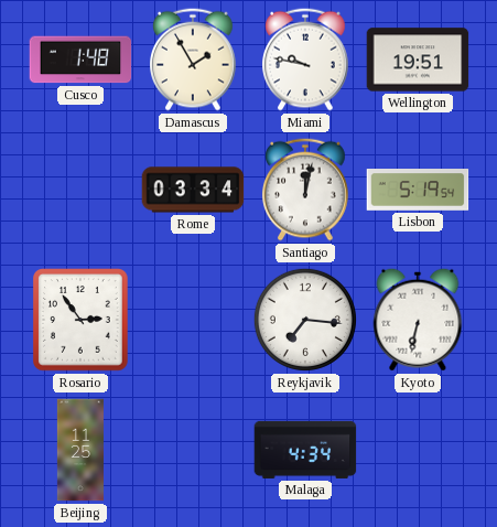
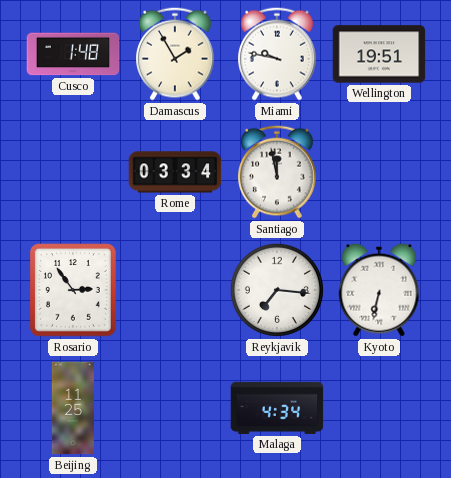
Santiago: 12:02 -> 11:58 (278, 172)
Lisbon: 5:19 -> none (418, 191)
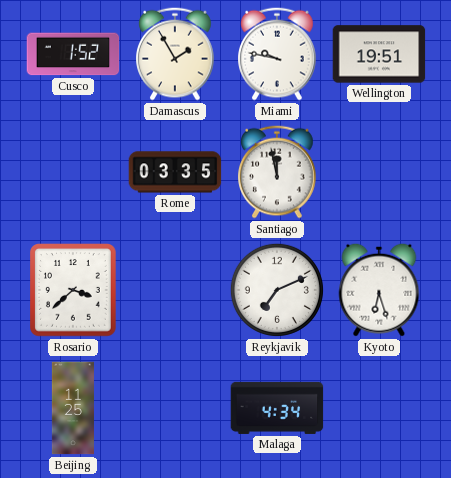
Cusco: 1:48 -> 1:52 (73, 54)
Rome: 03:34 -> 03:35 (175, 172)
Rosario: 2:54 -> 3:38 (74, 290)
Reykjavik: 7:16 -> 7:11 (277, 290)
Kyoto: 6:32 -> 6:27 (379, 290)
